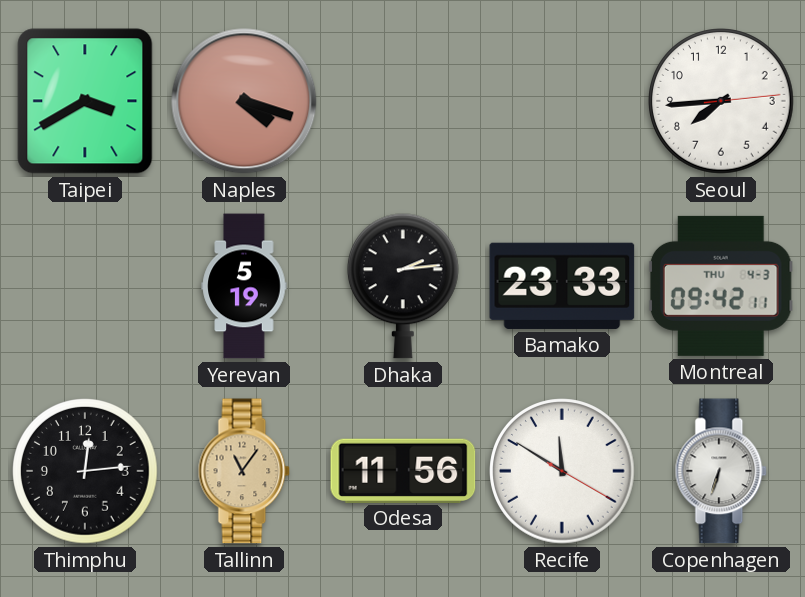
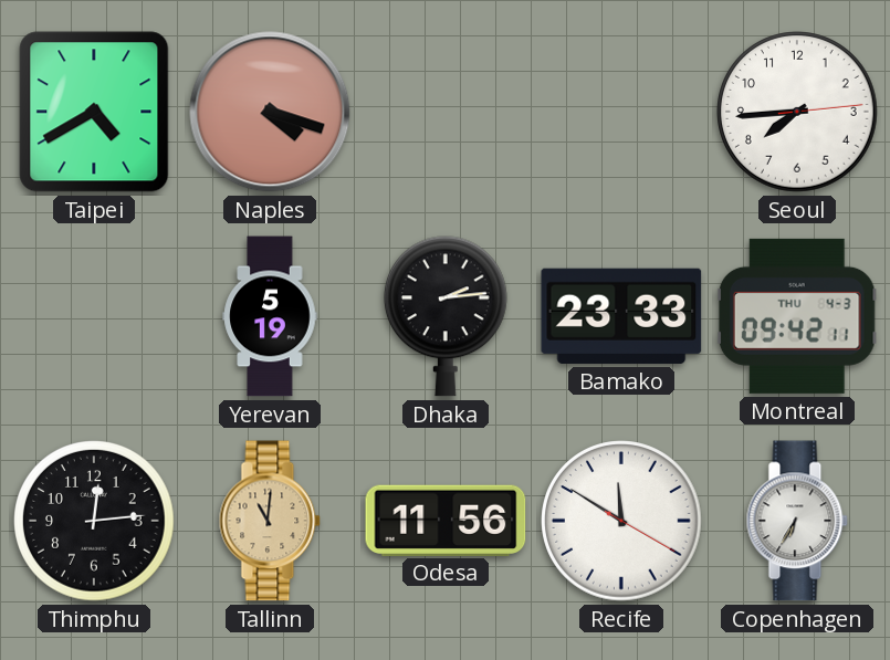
Taipei: 3:40 -> 4:40 (94, 112)
Tallinn: 11:06 -> 11:01 (270, 521)
Copenhagen: 6:33 -> 6:35 (797, 521)
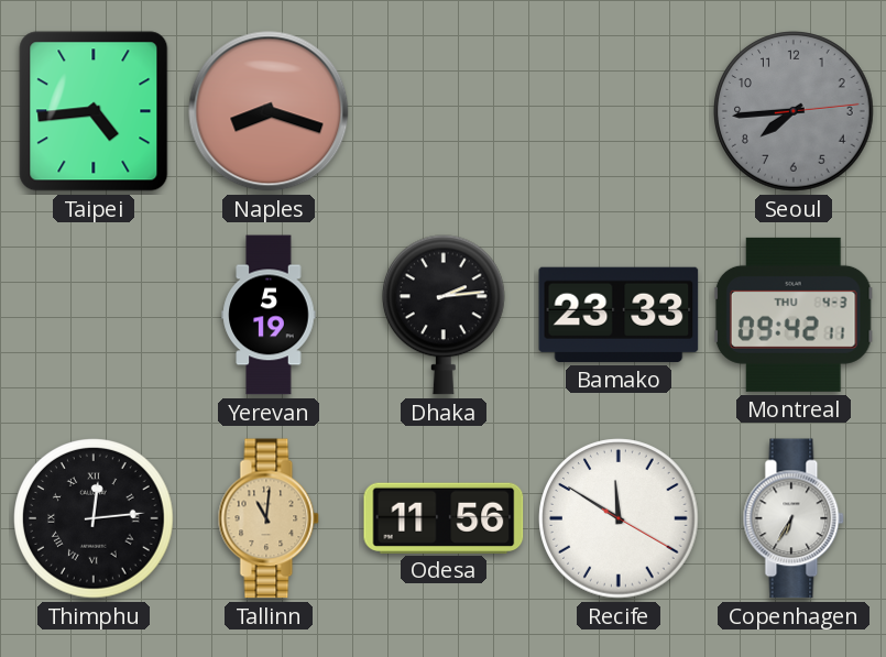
Taipei: 4:40 -> 4:44 (94, 111)
Naples: 4:18 -> 8:18 (269, 111)
Seoul dial: white -> grey (794, 111)
Thimphu numerals: Arabic -> Roman (94, 518)
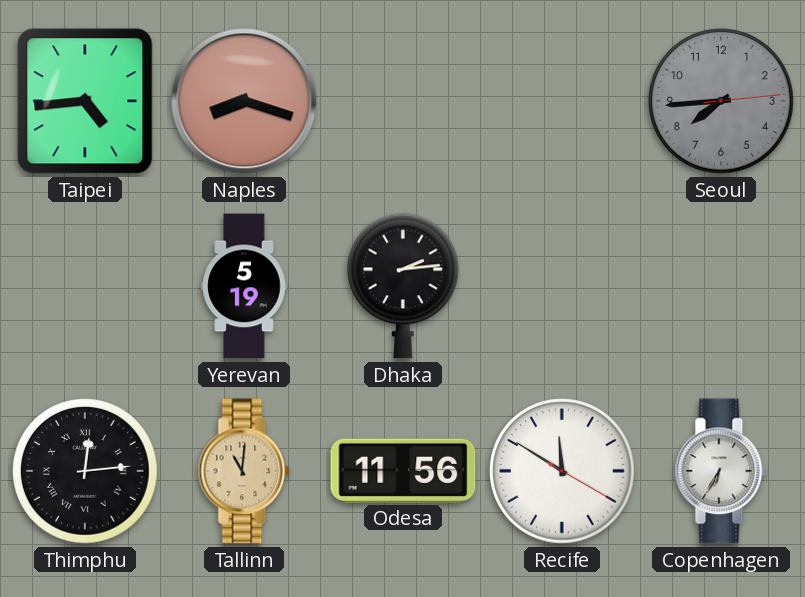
Bamako: 23:33 -> none (619, 315)
Montreal: 09:42 -> none (794, 315)
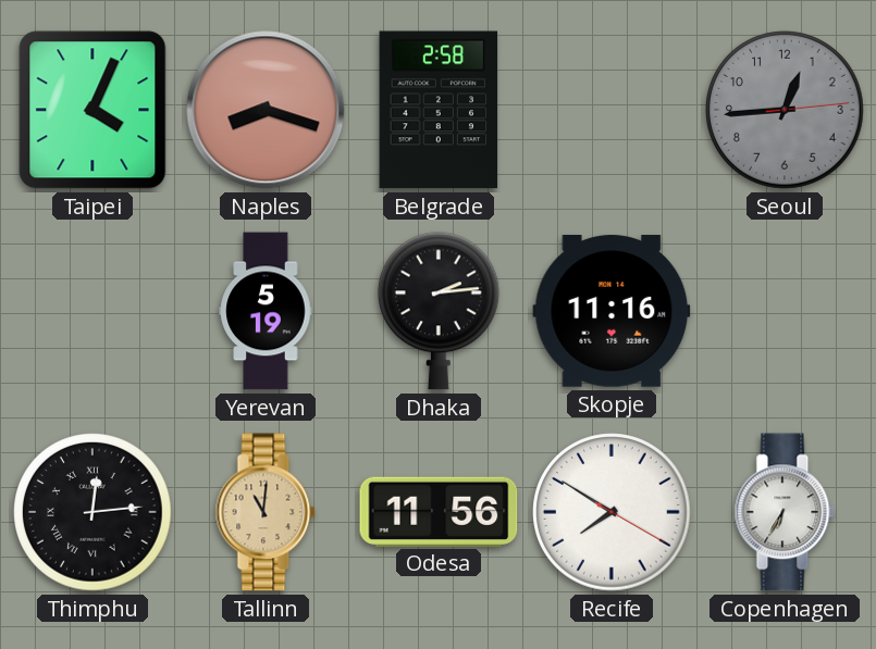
Taipei: 4:44 -> 4:04 (92, 110)
Belgrade: none -> 2:58 (439, 110)
Seoul: 7:44 -> 12:44 (785, 110)
Skopje: none -> 11:16 (612, 311)
Recife: 11:50 -> 7:50 (612, 512)
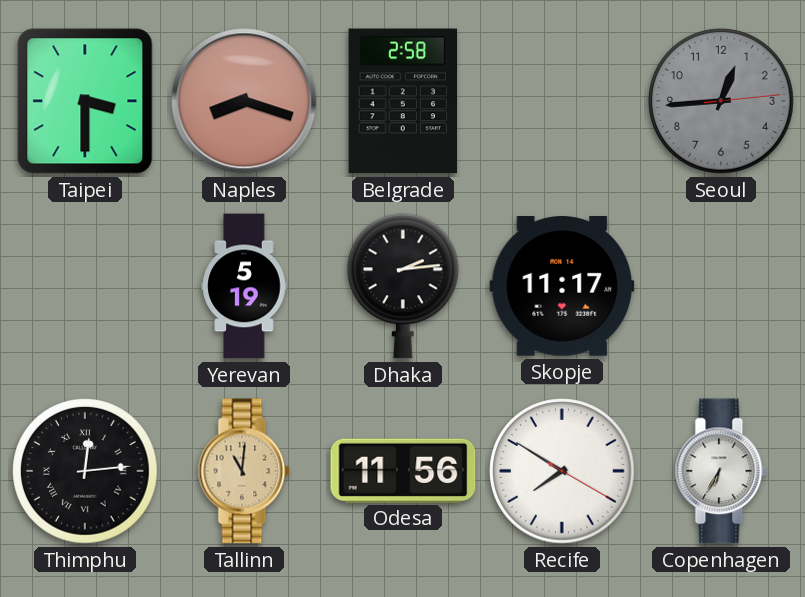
Taipei: 4:04 -> 3:30 (85, 101)
Skopje: 11:16 -> 11:17 (562, 286)
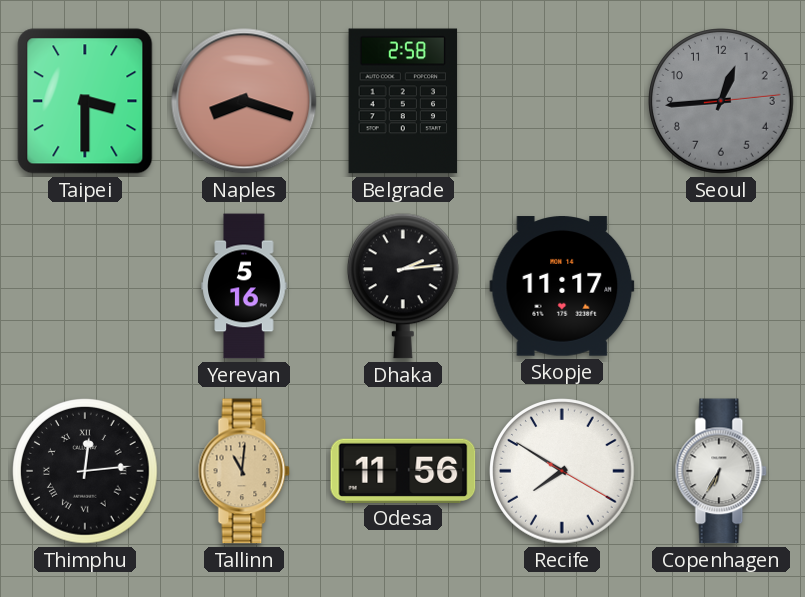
Yerevan: 5:19 -> 5:16 (244, 286)
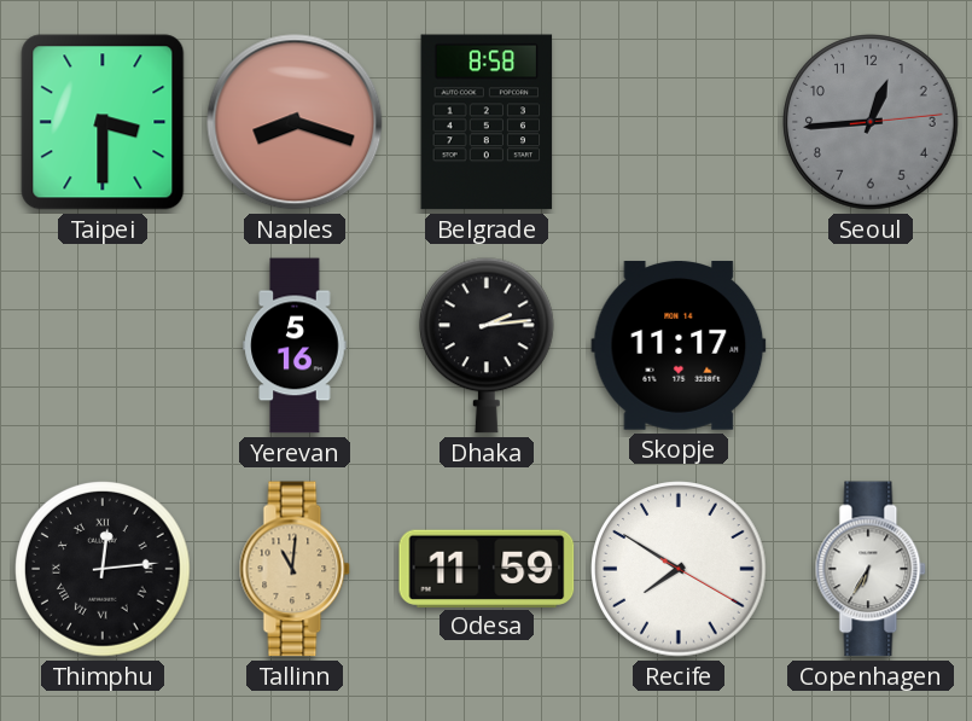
Belgrade: 2:58 -> 8:58 (487, 122)
Odesa: 11:56 -> 11:59 (487, 568)
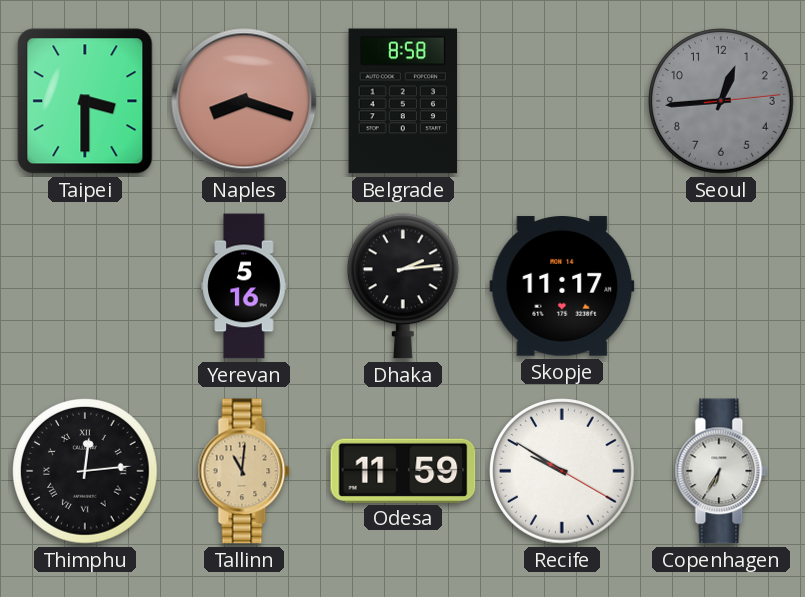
Recife: 7:50 -> 9:50 (562, 471)
